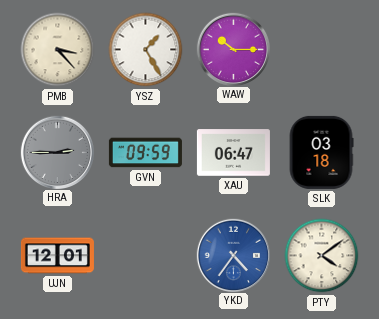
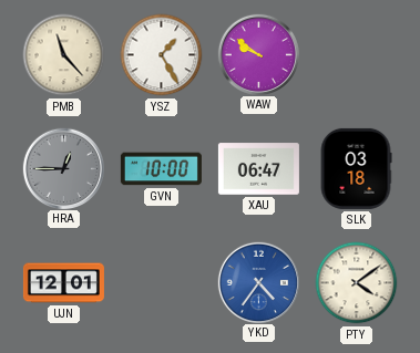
PMB: 3:23 -> 11:23 (64, 55)
WAW: 10:15 -> 9:51 (258, 54)
HRA: 2:45 -> 12:45 (63, 168)
GVN: 09:59 -> 10:00 (161, 169)
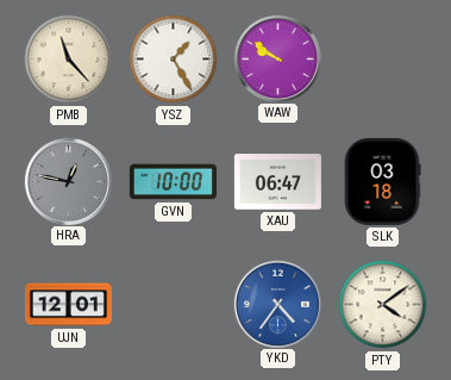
HRA: 12:45 -> 12:47 (68, 181)
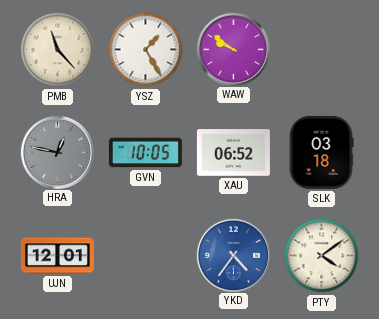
GVN: 10:00 -> 10:05 (145, 153)
XAU: 06:47 -> 06:52 (233, 153)
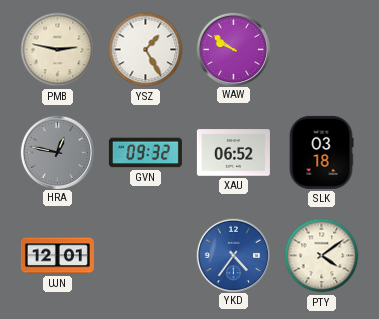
PMB: 11:23 -> 2:47 (58, 50)
GVN: 10:05 -> 09:32 (145, 153)
